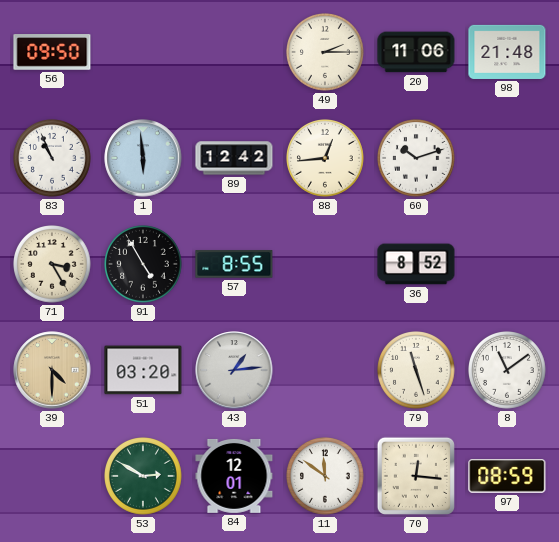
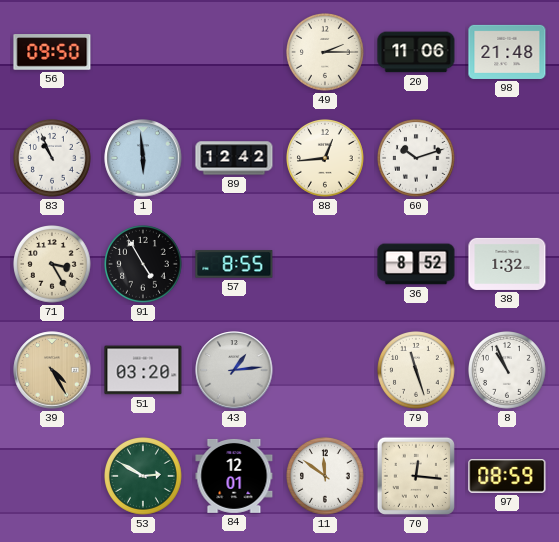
38: none -> 1:32 (507, 264)
39: 4:30 -> 4:25 (52, 370)
8: 11:09 -> 10:56 (508, 371)
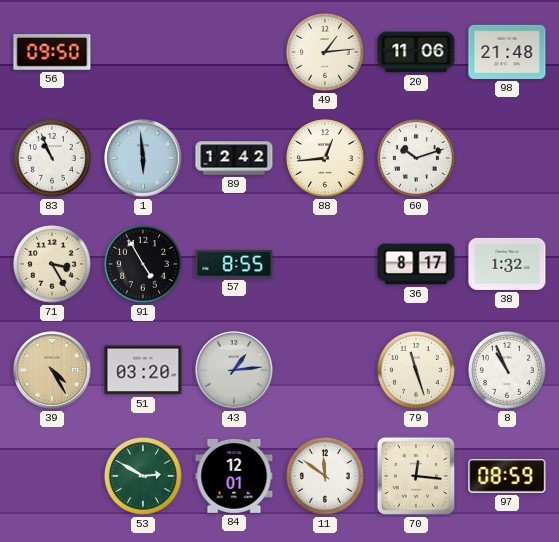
49: 2:15 -> 1:14 (326, 53)
36: 8:52 -> 8:17 (416, 264)
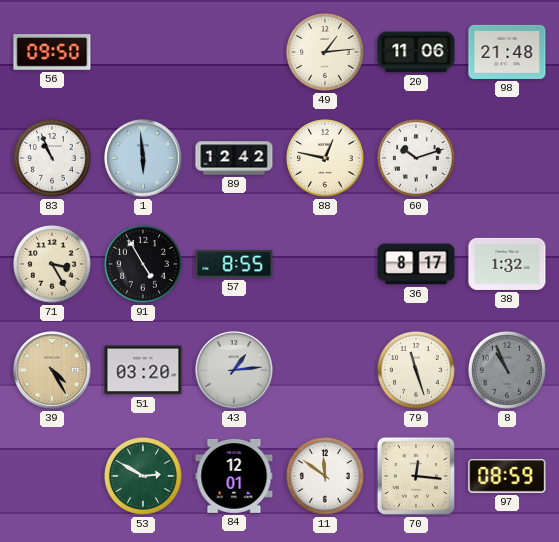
88: 12:44 -> 12:47 (326, 159)
8 dial: white -> grey (508, 371)
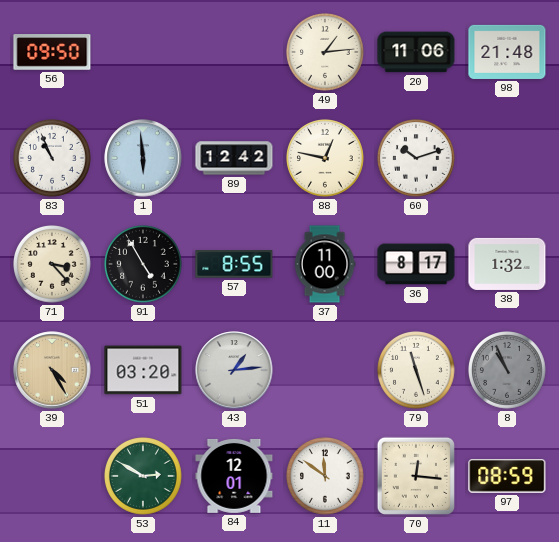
71: 3:25 -> 3:23 (53, 265)
37: none -> 11:00 (325, 264)
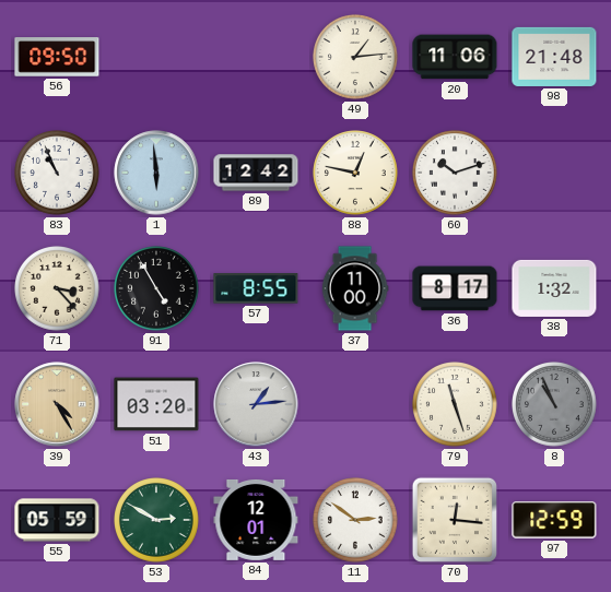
55: none -> 05:59 (57, 520)
11: 11:51 -> 2:51 (356, 521)
97: 08:59 -> 12:59 (554, 520)
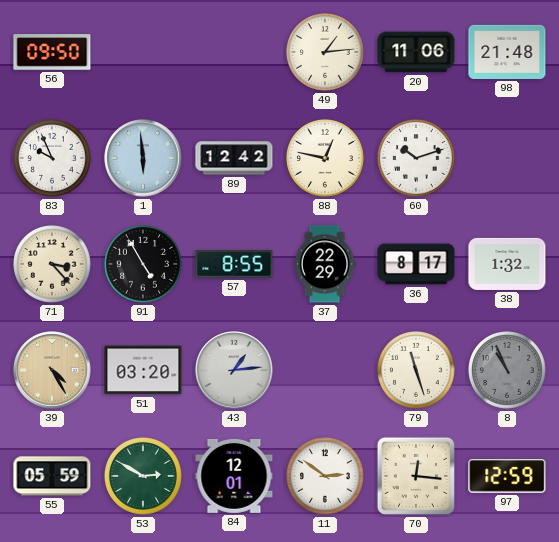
83: 10:56 -> 9:56 (53, 159)
37: 11:00 -> 22:29 (325, 264)
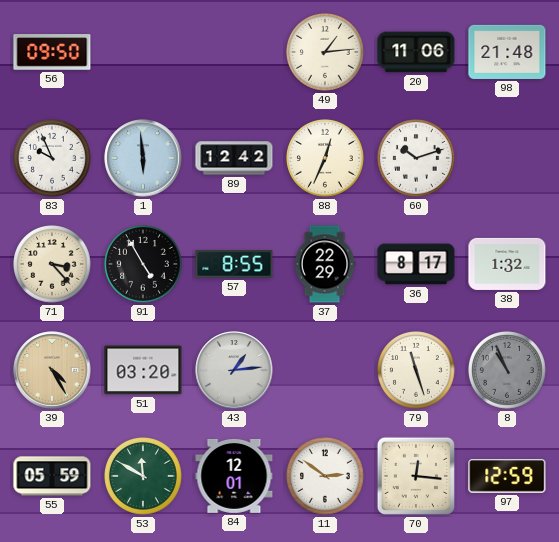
88: 12:47 -> 12:34 (326, 159)
53: 2:50 -> 11:50 (144, 477)
